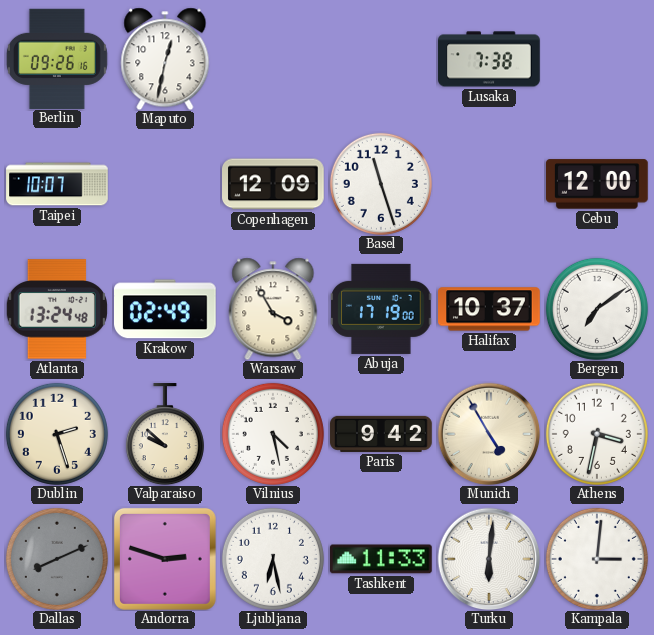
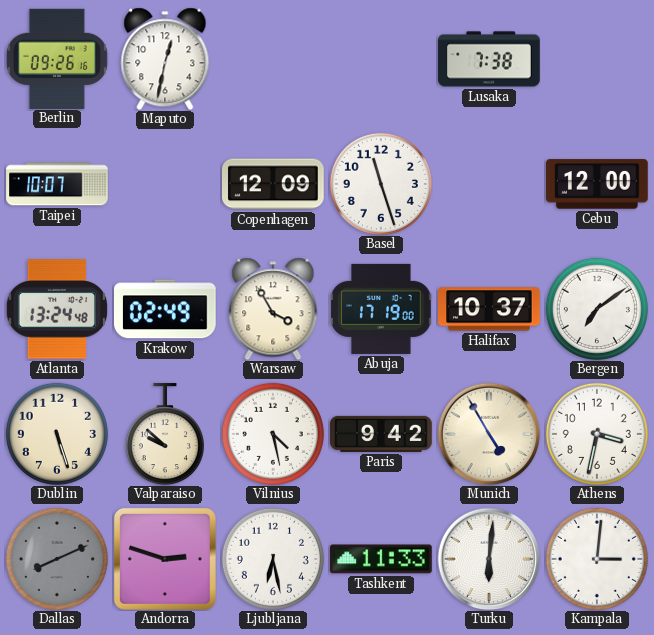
Dublin: 2:27 -> 5:27 (57, 434)
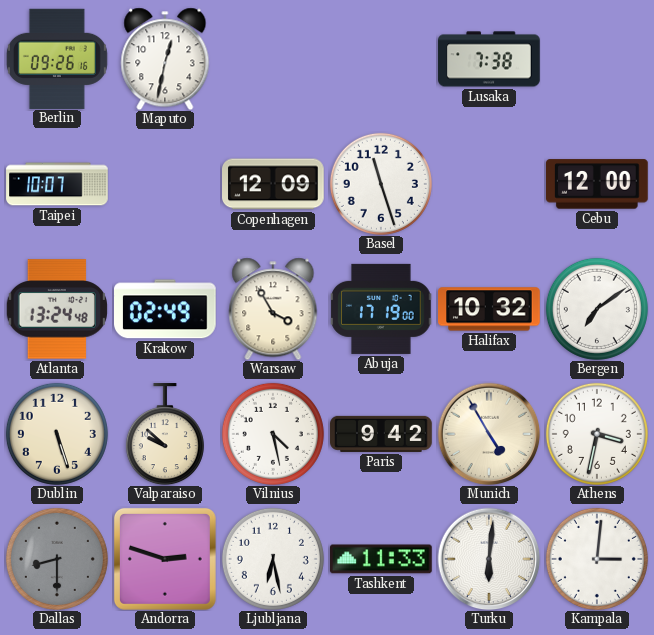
Halifax: 10:37 -> 10:32 (489, 309)
Dallas: 8:11 -> 8:30 (57, 559)
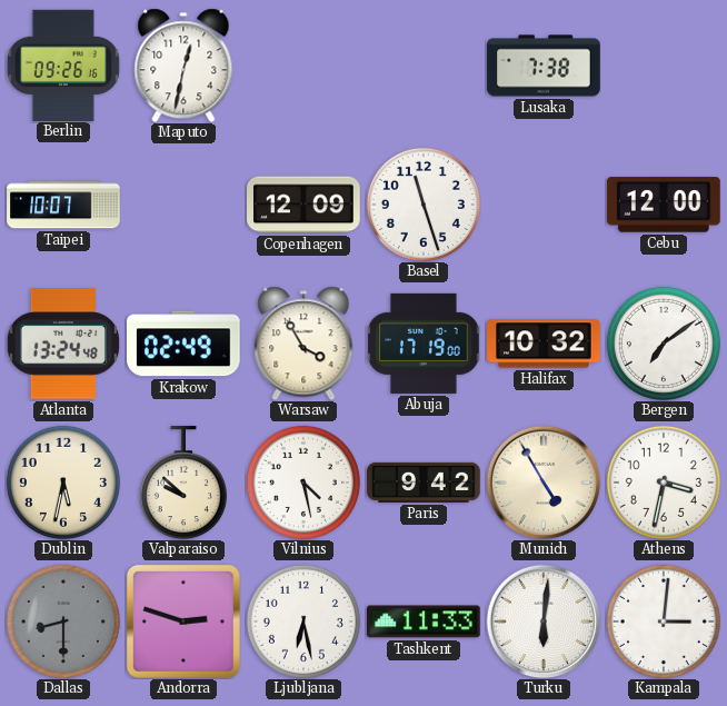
Dublin: 5:27 -> 5:32 (63, 483)
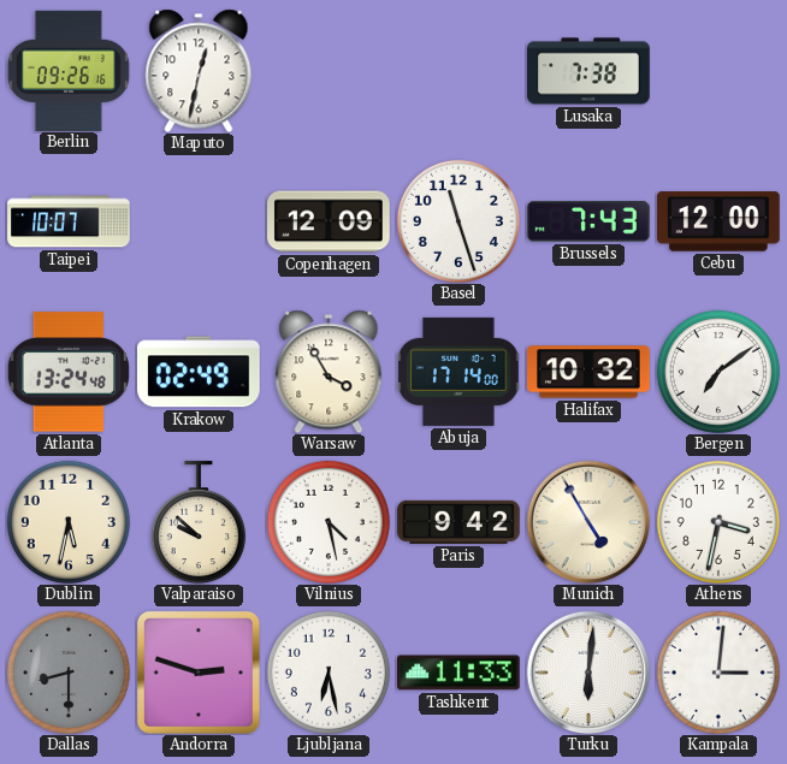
Brussels: none -> 7:43 (588, 221)
Abuja: 17:19 -> 17:14 (458, 372)
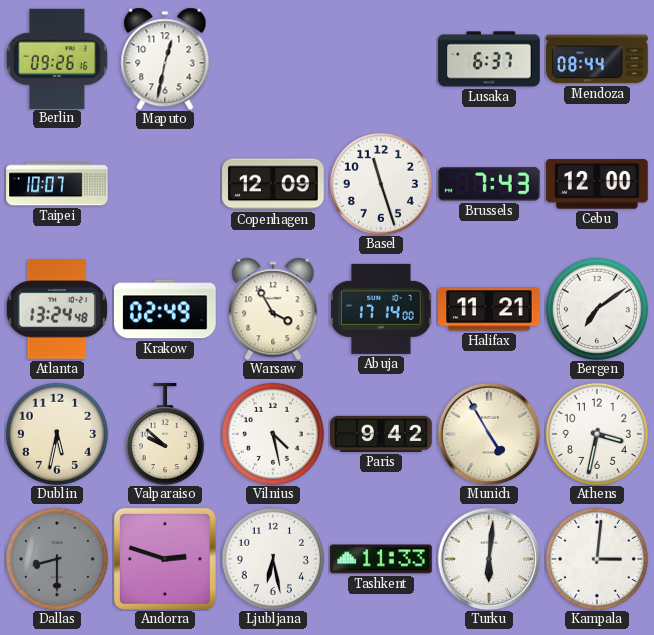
Lusaka: 7:38 -> 6:37 (489, 59)
Mendoza: none -> 08:44 (597, 59)
Halifax: 10:32 -> 11:21 (489, 309)
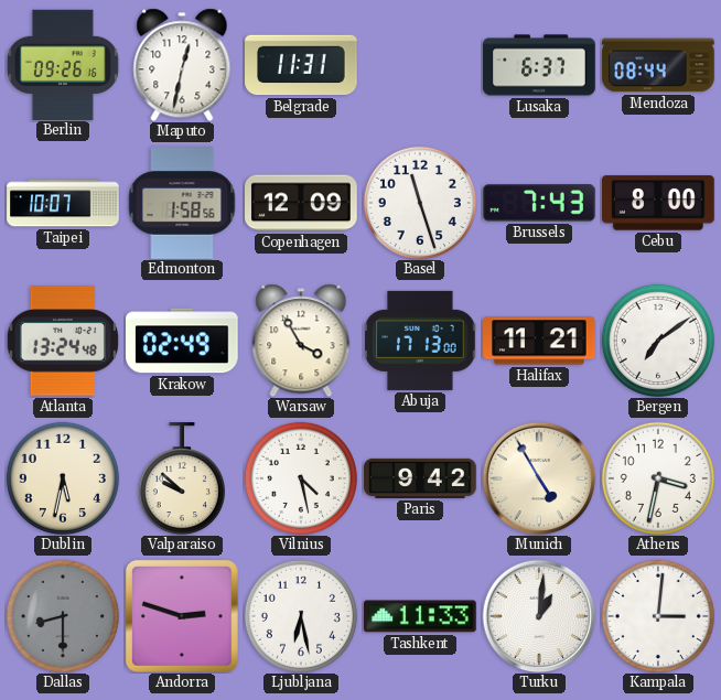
Belgrade: none -> 11:31 (301, 65)
Edmonton: none -> 1:58 (182, 203)
Cebu: 12:00 -> 8:00 (659, 203)
Abuja: 17:14 -> 17:13 (420, 341)
Turku: 6:01 -> 1:01 (539, 616)
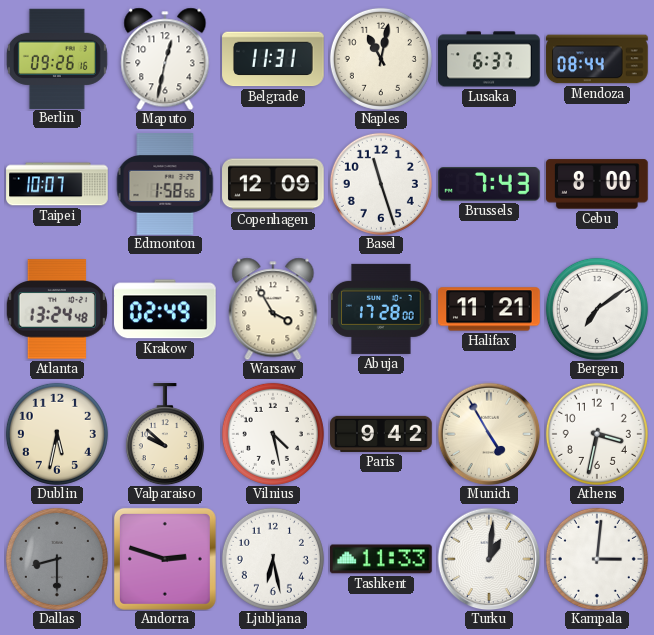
Naples: none -> 11:02 (381, 59)
Abuja: 17:13 -> 17:28 (381, 309)
